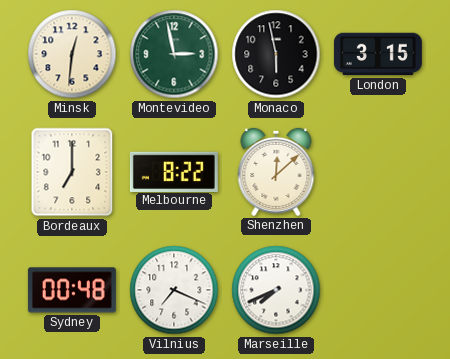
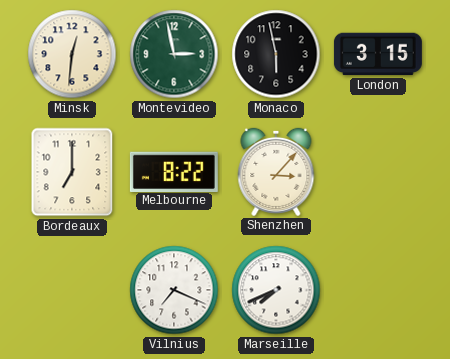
Shenzhen: 12:08 -> 3:07 (276, 172)
Sydney: 00:48 -> none (72, 290)
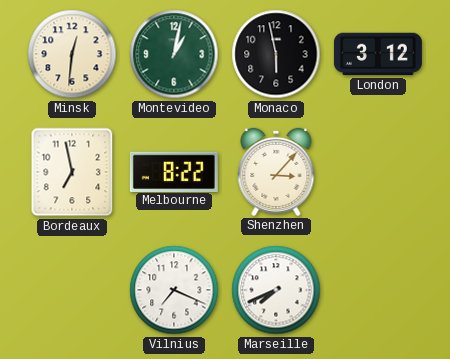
Montevideo: 2:58 -> 1:02 (174, 54)
London: 3:15 -> 3:12 (378, 54)
Bordeaux: 7:00 -> 6:58 (72, 172)
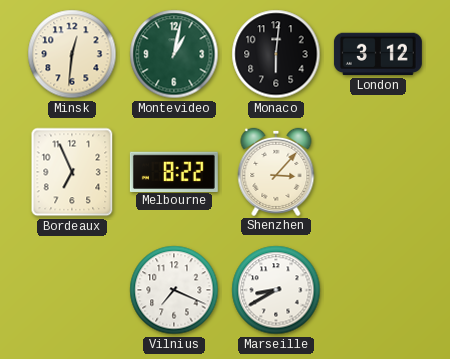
Monaco: 5:58 -> 6:01 (276, 54)
Bordeaux: 6:58 -> 6:56 (72, 172)
Marseille: 7:41 -> 8:40 (276, 290)
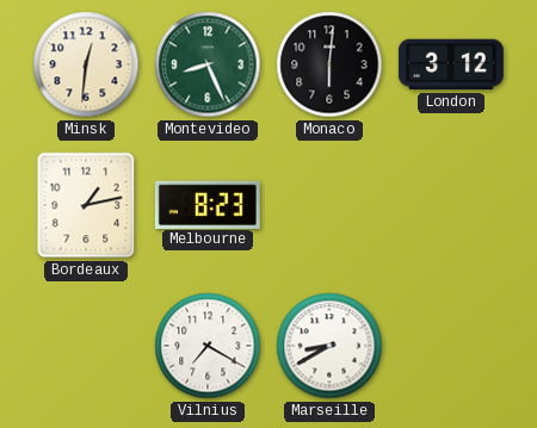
Montevideo: 1:02 -> 8:26 (208, 64)
Bordeaux: 6:56 -> 1:13 (86, 205)
Melbourne: 8:22 -> 8:23 (208, 204)
Shenzhen: 3:07 -> none (276, 172)
Vilnius: 7:19 -> 7:20 (208, 346)
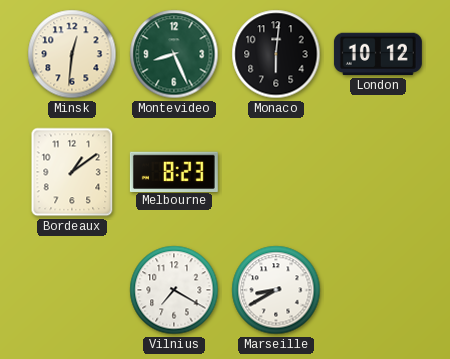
London: 3:12 -> 10:12 (378, 54)
Bordeaux: 1:13 -> 1:09 (72, 172)
